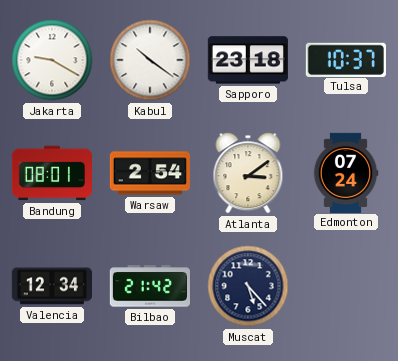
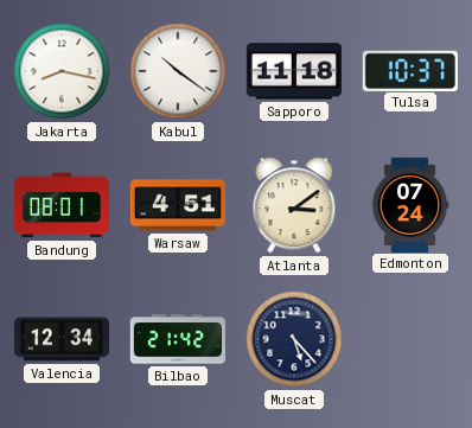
Jakarta: 9:20 -> 8:17 (62, 71)
Sapporo: 23:18 -> 11:18 (294, 71)
Warsaw: 2:54 -> 4:51 (178, 205)
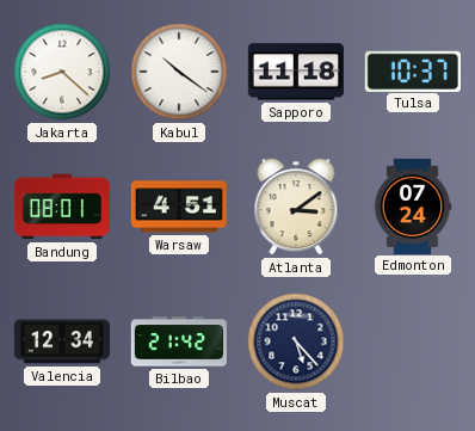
Jakarta: 8:17 -> 8:22 (62, 72)
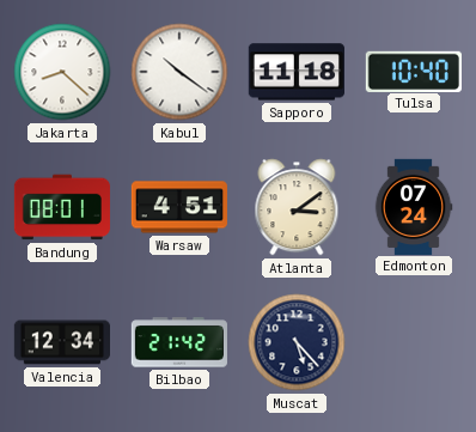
Tulsa: 10:37 -> 10:40 (414, 71)
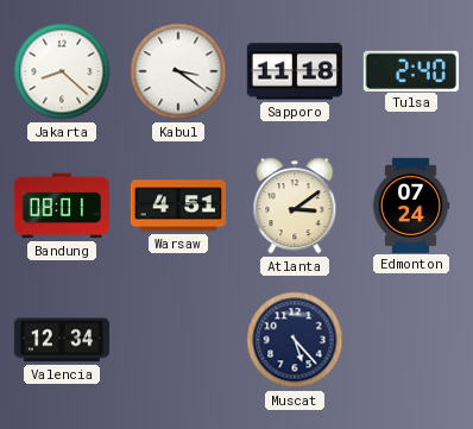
Kabul: 10:21 -> 3:21 (178, 71)
Tulsa: 10:40 -> 2:40 (411, 70)
Bilbao: 21:42 -> none (179, 342)
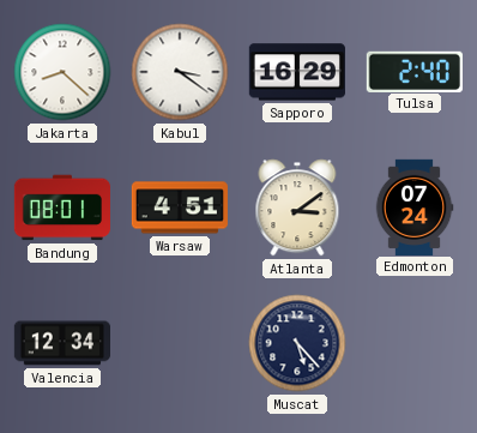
Sapporo: 11:18 -> 16:29 (297, 72)
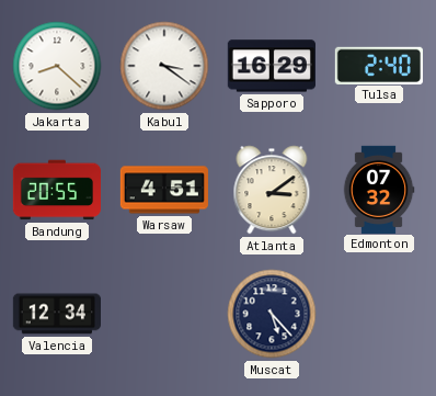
Bandung: 08:01 -> 20:55 (56, 190)
Edmonton: 07:24 -> 07:32 (379, 189)
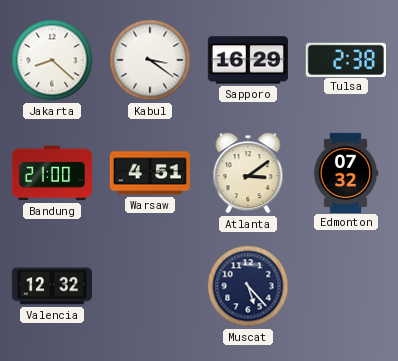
Tulsa: 2:40 -> 2:38 (346, 59)
Bandung: 20:55 -> 21:00 (51, 173)
Valencia: 12:34 -> 12:32 (51, 286)
